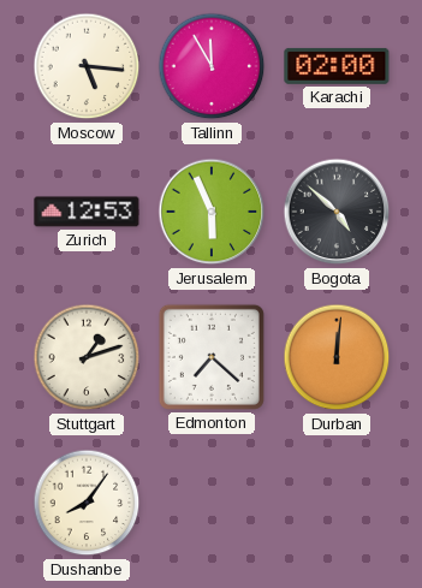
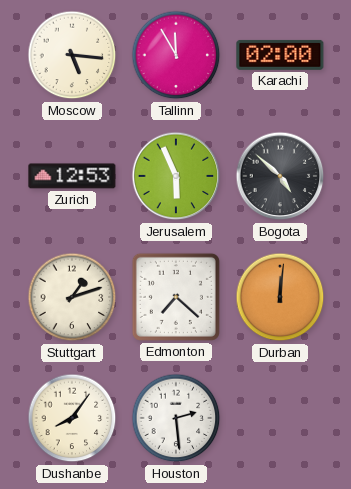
Houston: none -> 2:29 (176, 418)
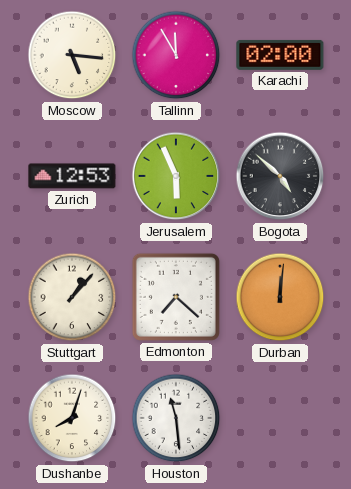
Stuttgart: 1:12 -> 1:07 (72, 297)
Dushanbe: 8:06 -> 8:03 (72, 418)
Houston: 2:29 -> 11:29 (176, 418)
